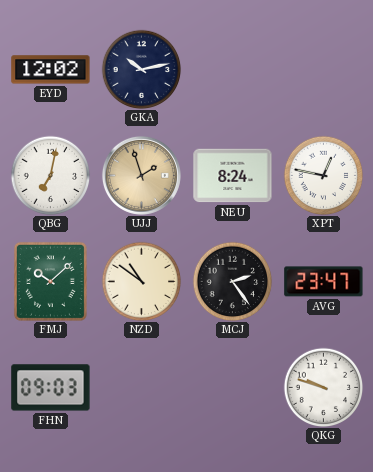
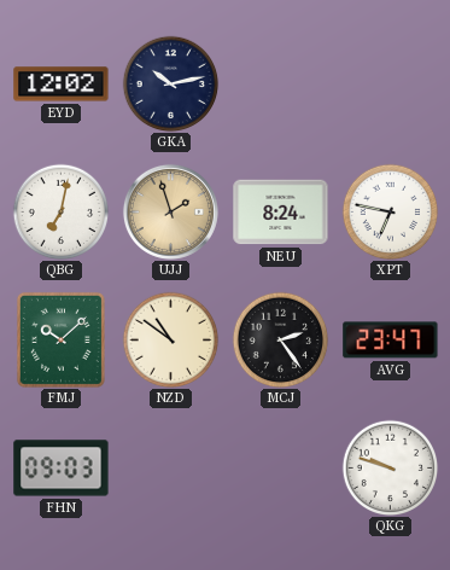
XPT: 12:47 -> 6:47 (390, 211)
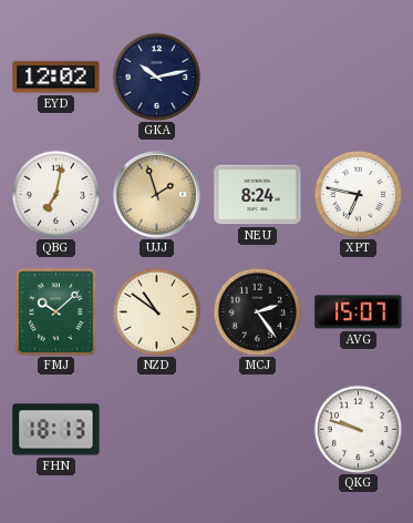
AVG: 23:47 -> 15:07 (359, 312)
FHN: 09:03 -> 18:13 (56, 430)
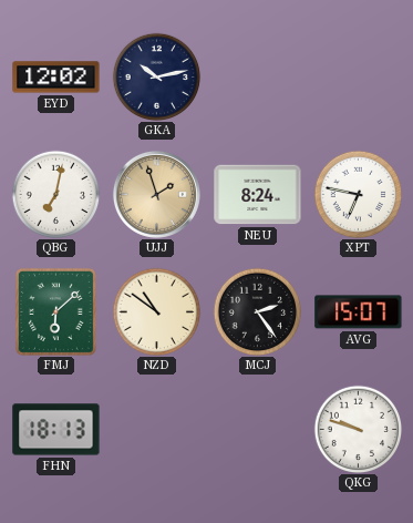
FMJ: 10:08 -> 6:08 (55, 311)
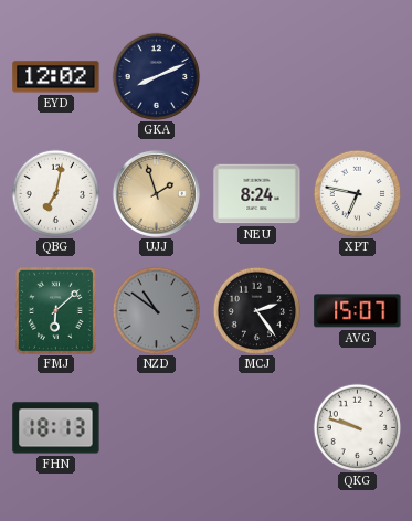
GKA: 10:13 -> 8:11 (156, 76)
NZD dial: cream -> grey (156, 310)
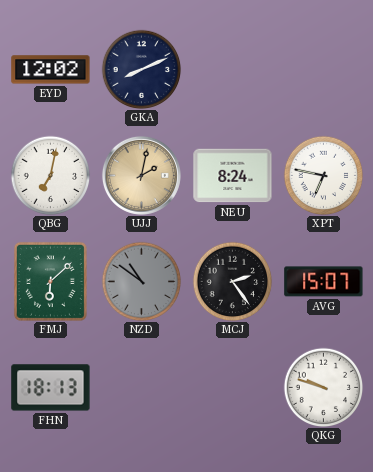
UJJ: 1:57 -> 2:02 (141, 175)
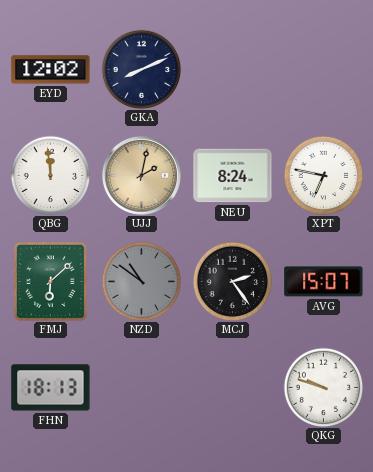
QBG: 7:02 -> 11:59 (50, 175)
